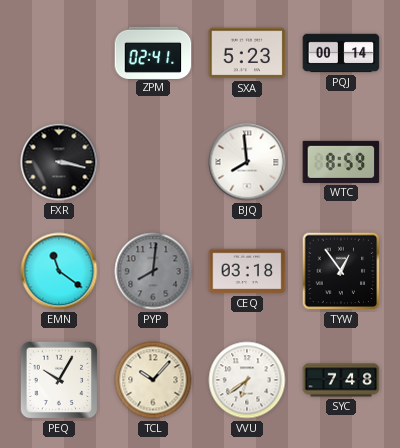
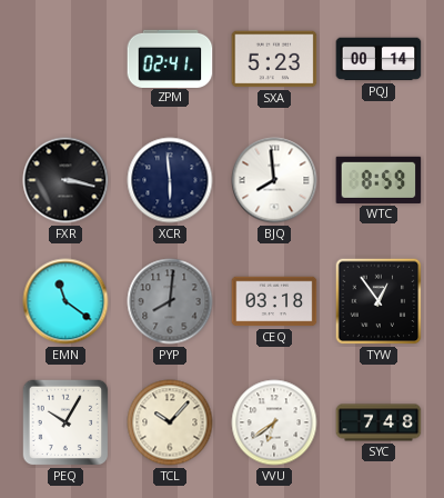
XCR: none -> 5:59 (170, 180)
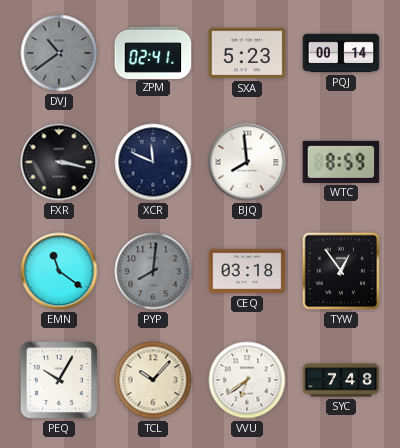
DVJ: none -> 10:39 (59, 53)
XCR: 5:59 -> 11:49 (153, 162)
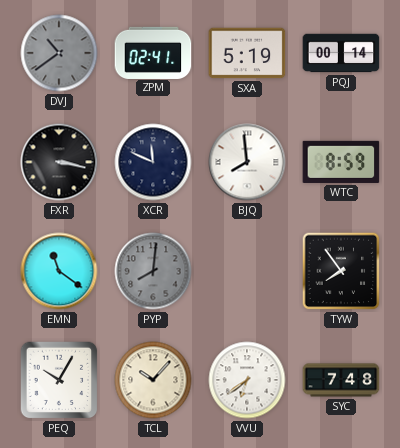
SXA: 5:23 -> 5:19 (247, 53)
CEQ: 03:18 -> none (247, 271)
TYW: 12:54 -> 7:54 (341, 271)
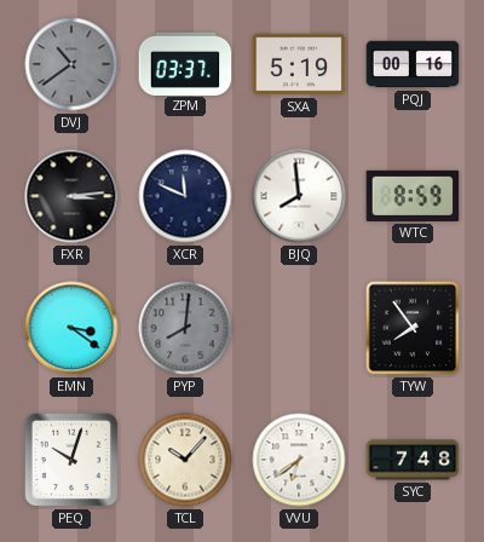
ZPM: 02:41 -> 03:37 (185, 63)
PQJ: 00:14 -> 00:16 (413, 64)
FXR: 3:17 -> 3:14 (71, 196)
EMN: 11:21 -> 3:21 (71, 328)
PEQ: 10:05 -> 10:03 (71, 460)
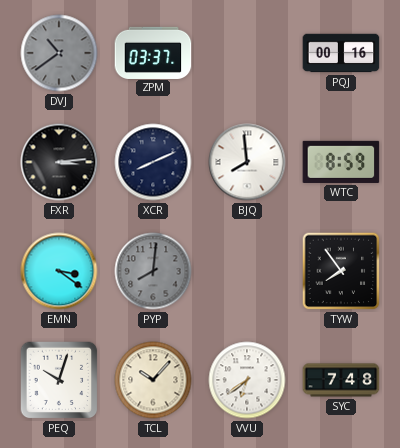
SXA: 5:19 -> none (299, 64)
XCR: 11:49 -> 8:11 (153, 162)
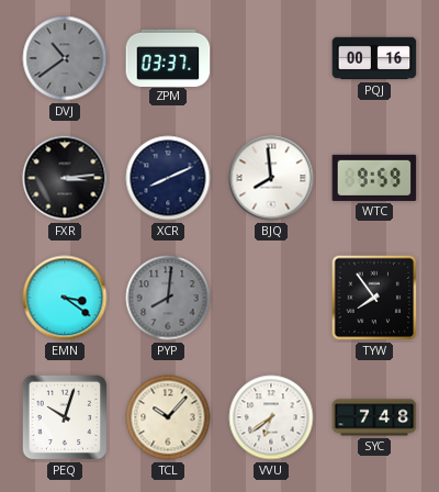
WTC: 8:59 -> 9:59 (374, 178)
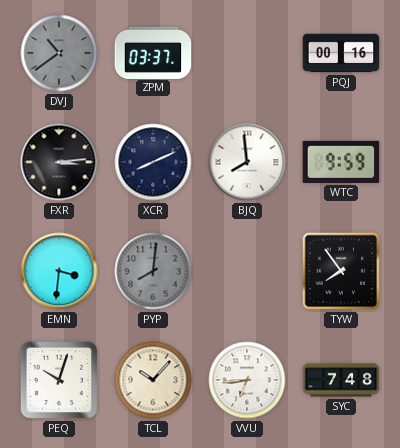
EMN: 3:21 -> 3:31 (59, 271)
VVU: 6:39 -> 6:44 (247, 380)
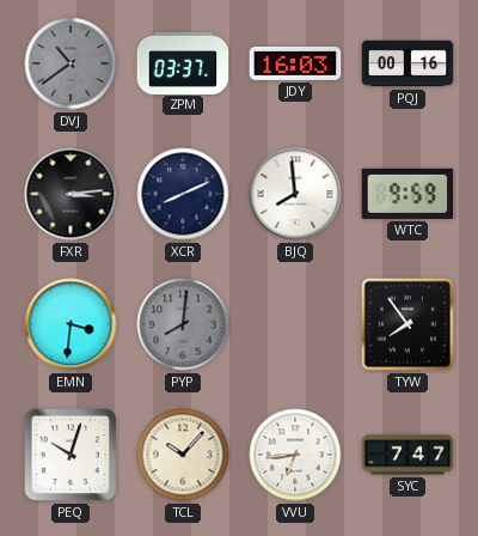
JDY: none -> 16:03 (295, 63)
SYC: 7:48 -> 7:47 (407, 455)
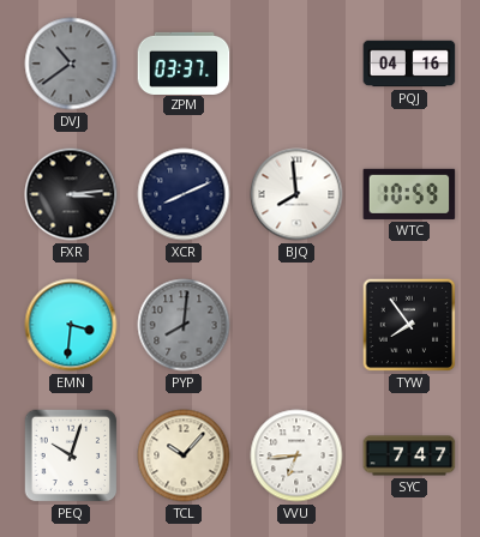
JDY: 16:03 -> none (295, 63)
PQJ: 00:16 -> 04:16 (409, 64)
WTC: 9:59 -> 10:59 (409, 194)
